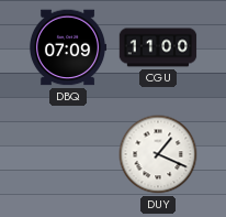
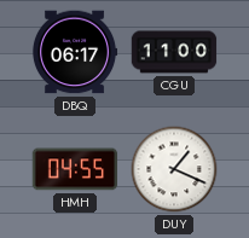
DBQ: 07:09 -> 06:17 (75, 52)
HMH: none -> 04:55 (75, 169)
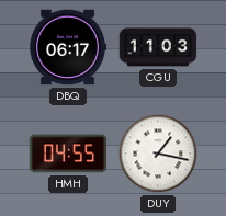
CGU: 11:00 -> 11:03 (158, 47)
DUY: 1:19 -> 1:17 (158, 154)
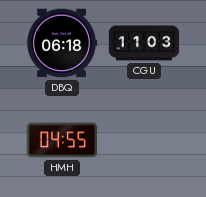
DBQ: 06:17 -> 06:18 (62, 43)
DUY: 1:17 -> none (158, 154)
